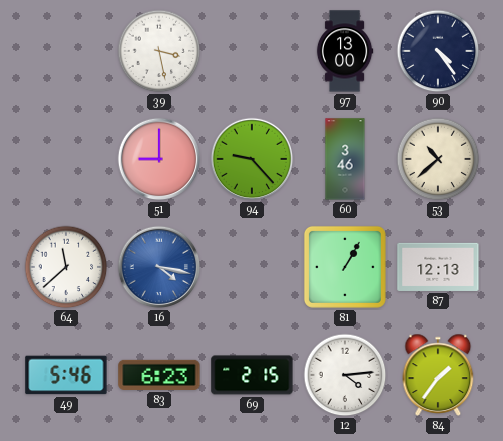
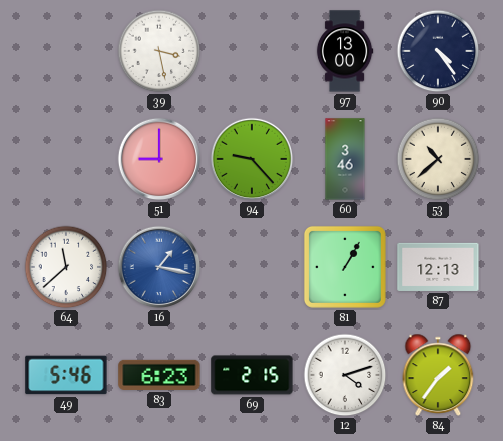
16: 4:17 -> 1:17 (159, 267)
12: 4:14 -> 4:12 (345, 375)
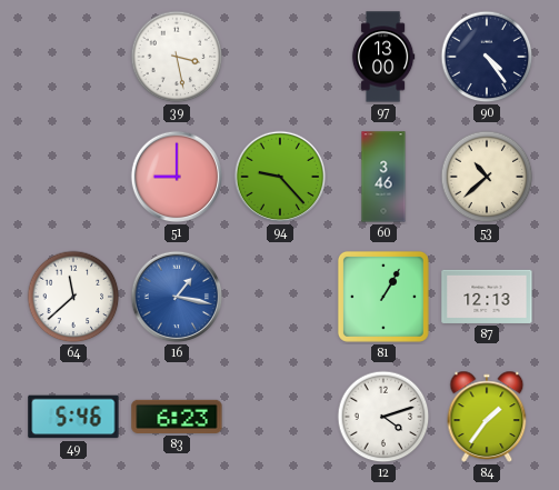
69: 2:15 -> none (252, 375)
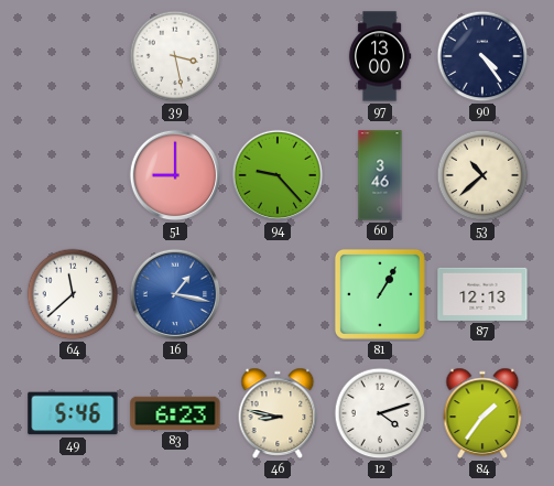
46: none -> 8:47 (278, 413)
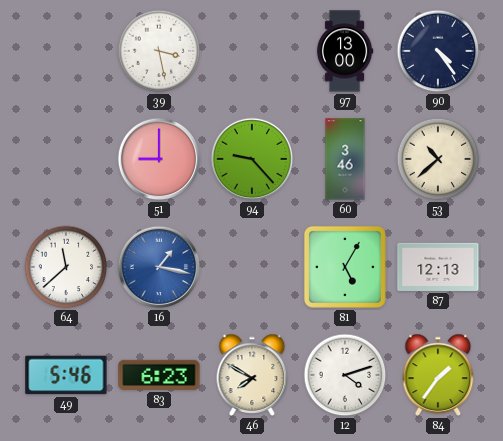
81: 1:05 -> 5:05 (345, 267)
46: 8:47 -> 7:50 (252, 375)
